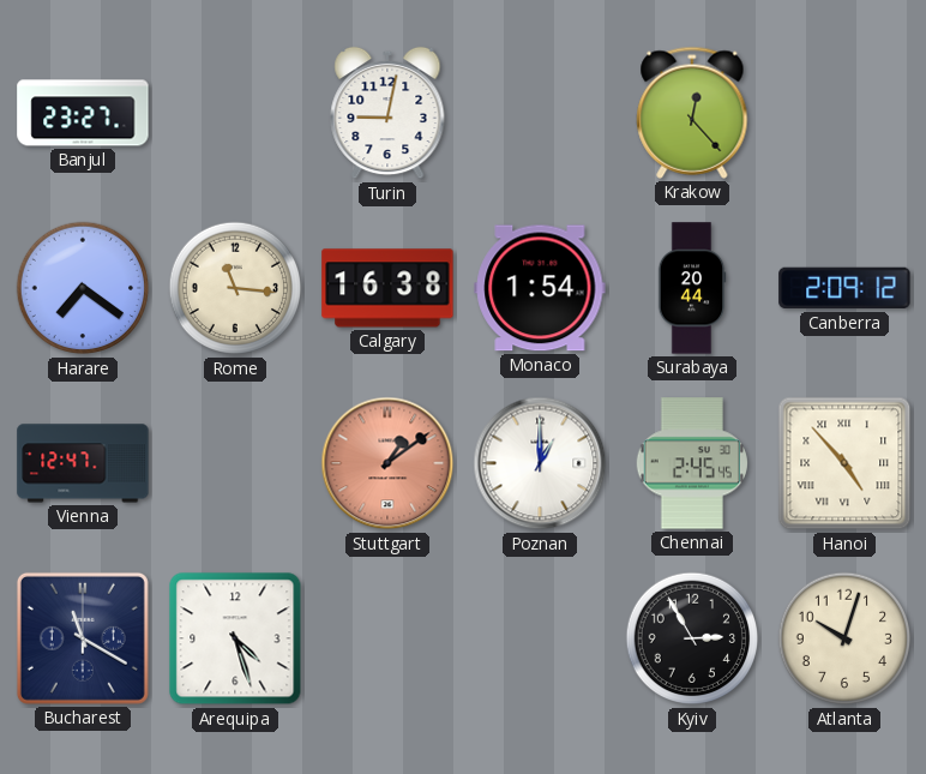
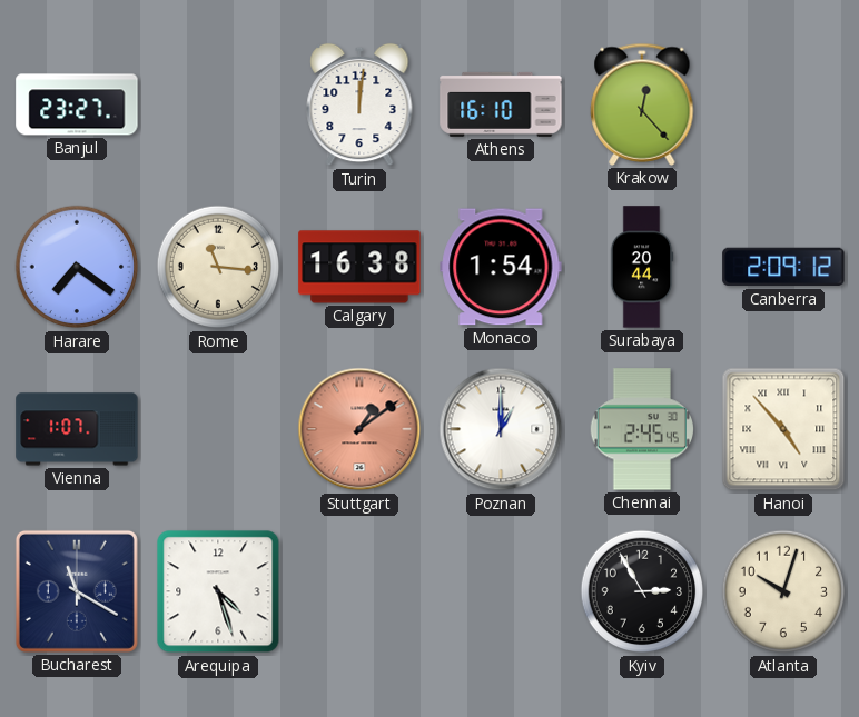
Turin: 9:02 -> 12:01 (359, 104)
Athens: none -> 16:10 (501, 104)
Vienna: 12:47 -> 1:07 (77, 429)
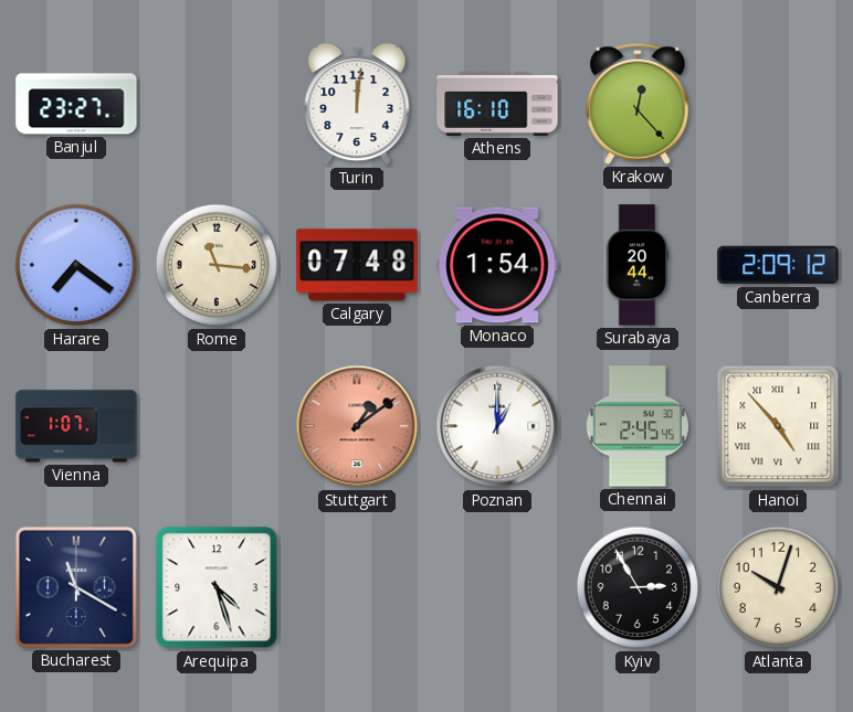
Calgary: 16:38 -> 07:48 (357, 265)
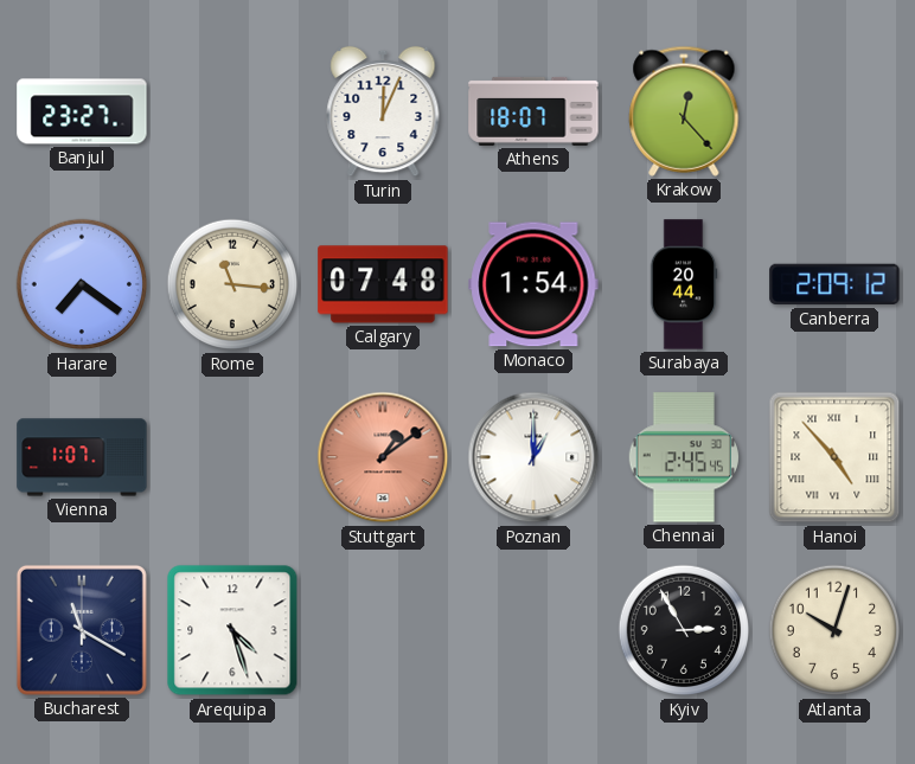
Turin: 12:01 -> 12:04 (383, 111)
Athens: 16:10 -> 18:07 (533, 111)
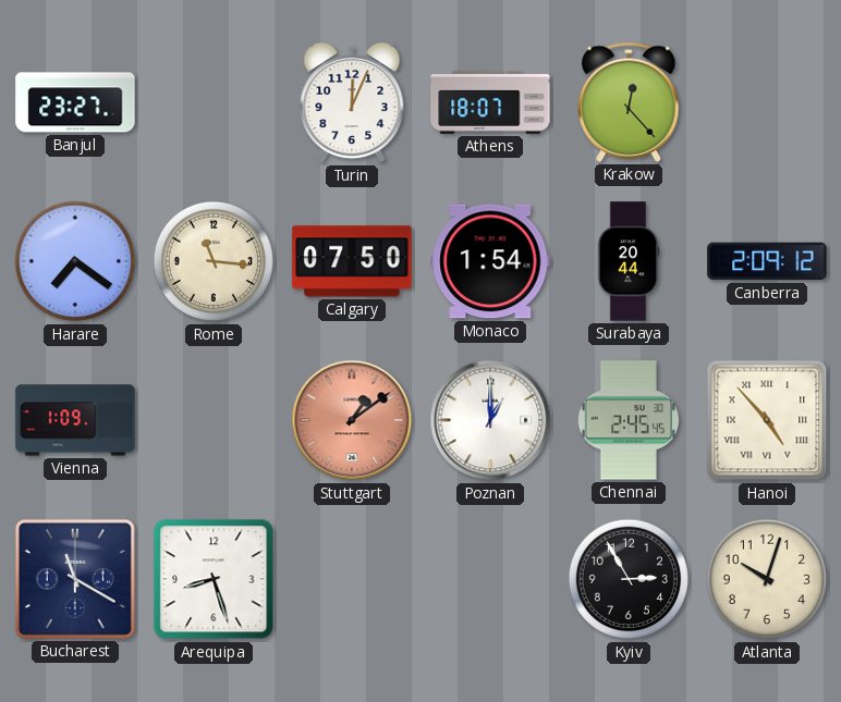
Calgary: 07:48 -> 07:50 (352, 261)
Vienna: 1:07 -> 1:09 (75, 420)
Arequipa: 4:27 -> 8:27 (214, 579)
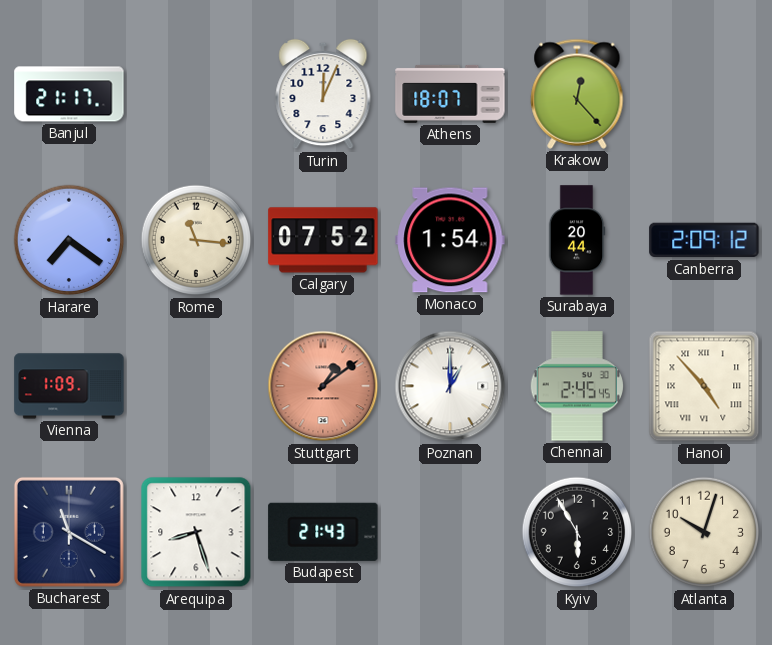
Banjul: 23:27 -> 21:17 (69, 94)
Calgary: 07:50 -> 07:52 (323, 240)
Budapest: none -> 21:43 (323, 532)
Kyiv: 2:55 -> 5:55 (577, 532)
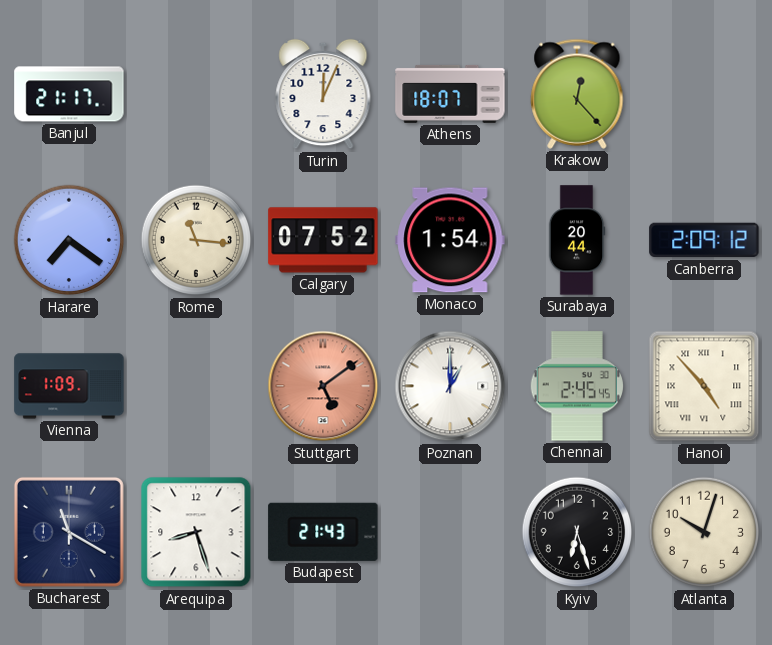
Stuttgart: 1:09 -> 5:09 (323, 386)
Kyiv: 5:55 -> 6:27 (577, 532)
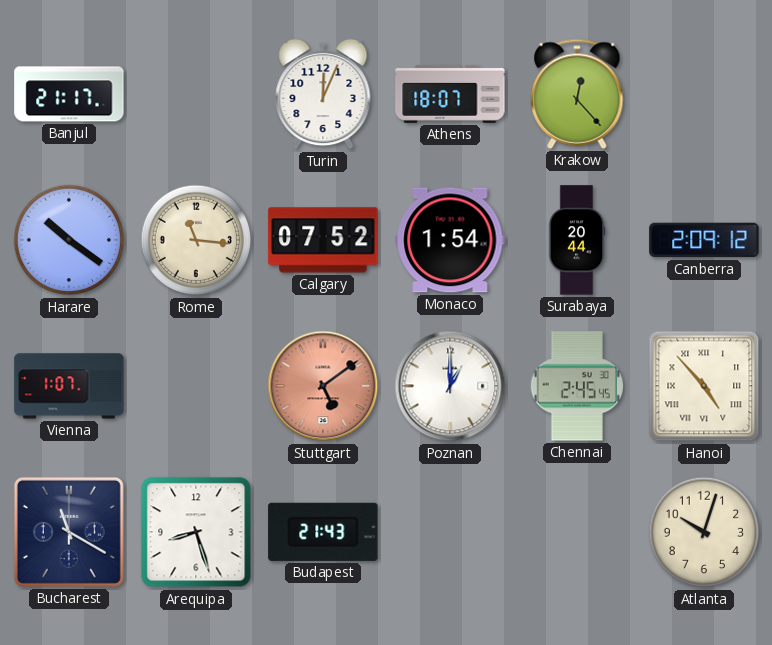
Harare: 7:21 -> 10:21 (69, 240)
Vienna: 1:09 -> 1:07 (69, 386)
Kyiv: 6:27 -> none (577, 532)
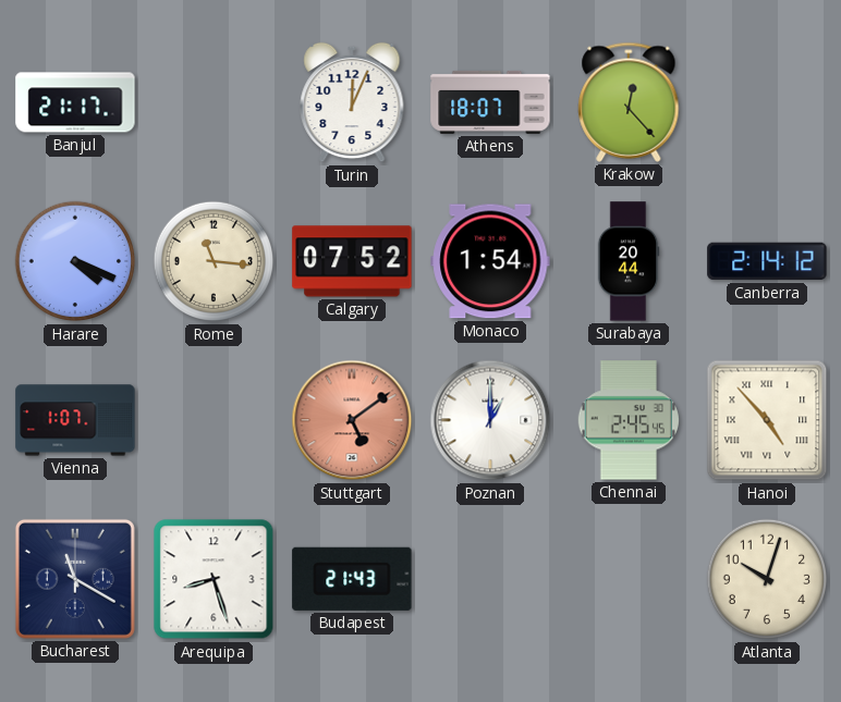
Harare: 10:21 -> 4:19 (75, 261)
Canberra: 2:09 -> 2:14 (767, 261)
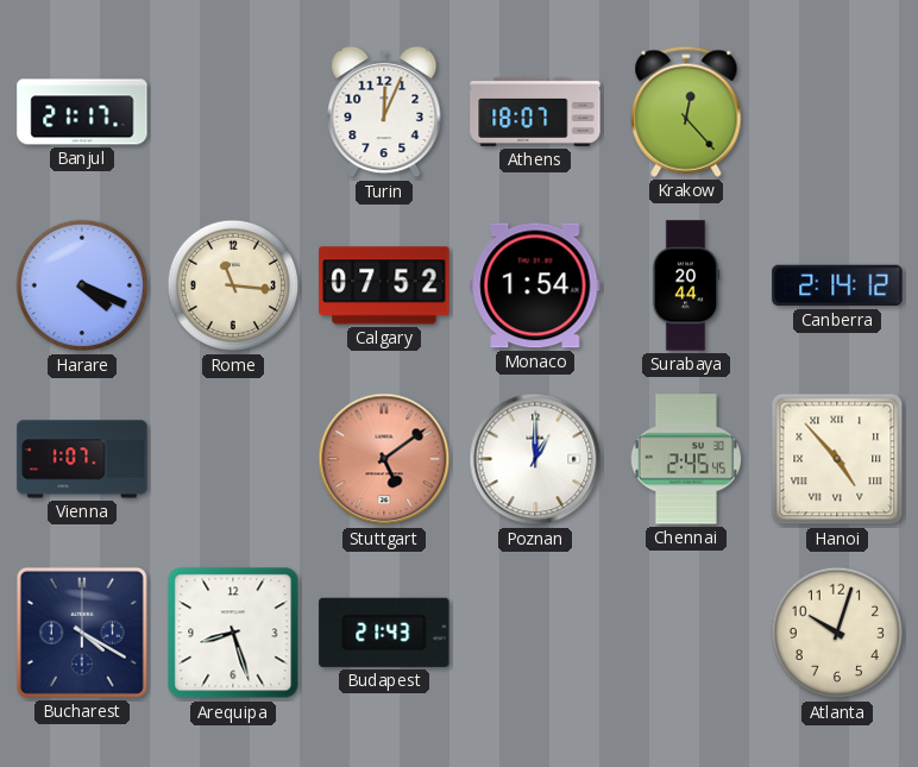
Bucharest: 11:20 -> 4:20 (82, 633)
